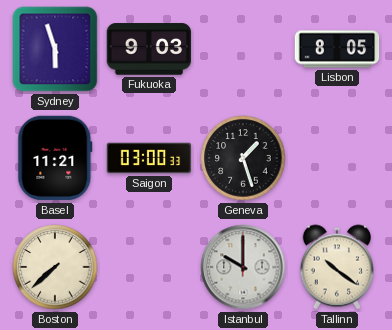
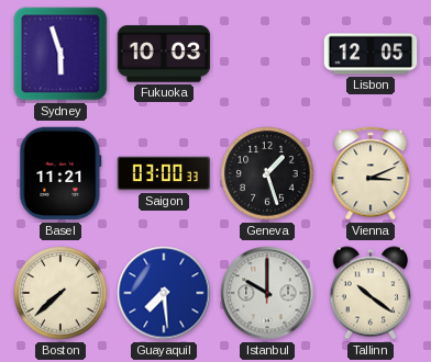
Fukuoka: 9:03 -> 10:03 (164, 54)
Lisbon: 8:05 -> 12:05 (371, 54)
Vienna: none -> 3:11 (371, 173)
Guayaquil: none -> 7:29 (164, 293)
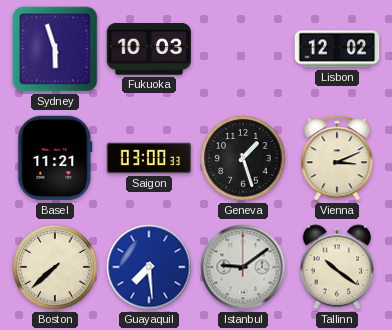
Lisbon: 12:05 -> 12:02 (337, 49)
Istanbul: 10:00 -> 9:09 (243, 267)
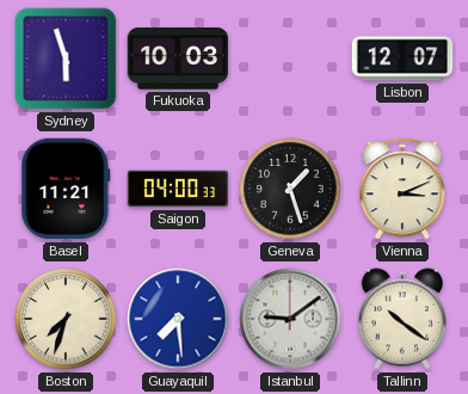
Lisbon: 12:02 -> 12:07 (402, 59)
Saigon: 03:00 -> 04:00 (178, 189)
Boston: 7:38 -> 7:33 (66, 319)
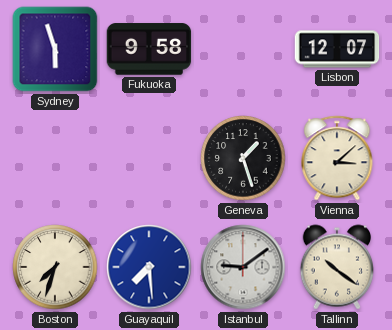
Fukuoka: 10:03 -> 9:58 (149, 49)
Basel: 11:21 -> none (66, 189)
Saigon: 04:00 -> none (178, 189)
Vienna: 3:11 -> 3:08 (337, 158)
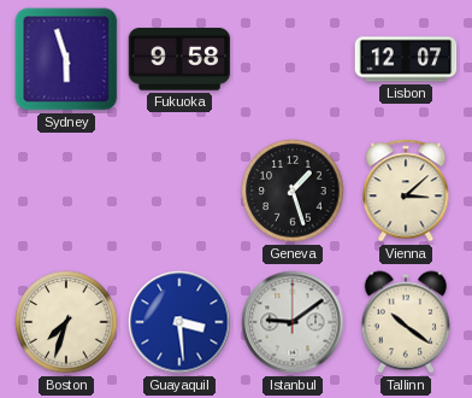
Guayaquil: 7:29 -> 3:29 (179, 322)
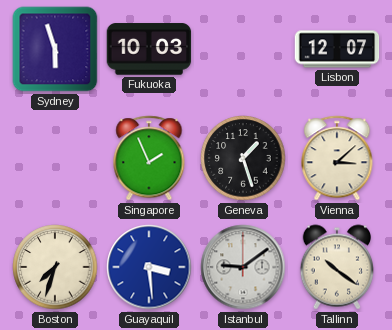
Fukuoka: 9:58 -> 10:03 (149, 49)
Singapore: none -> 1:56 (149, 158)
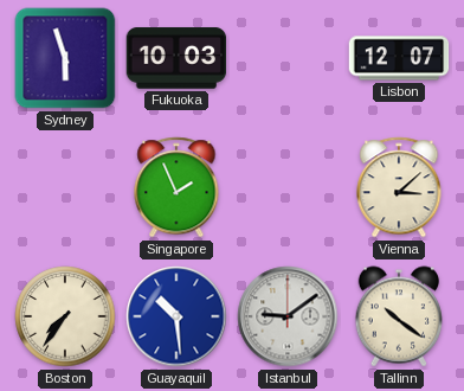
Geneva: 1:27 -> none (243, 158)
Boston: 7:33 -> 7:36 (65, 316)
Guayaquil: 3:29 -> 10:29 (176, 316)
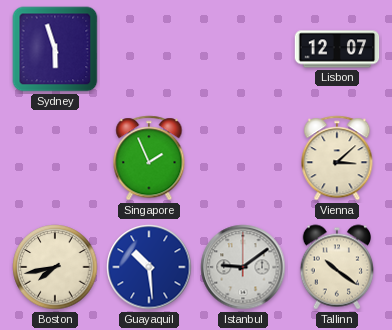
Fukuoka: 10:03 -> none (176, 58)
Boston: 7:36 -> 7:43 (55, 267)
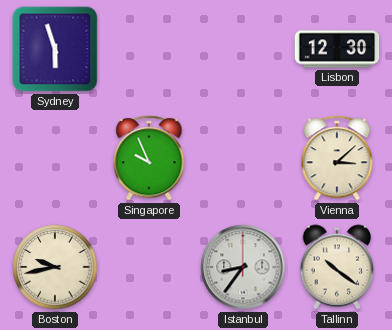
Lisbon: 12:07 -> 12:30 (337, 49)
Singapore: 1:56 -> 9:56 (149, 158)
Boston: 7:43 -> 9:43 (55, 267)
Guayaquil: 10:29 -> none (149, 267)
Istanbul: 9:09 -> 8:36 (243, 267)
